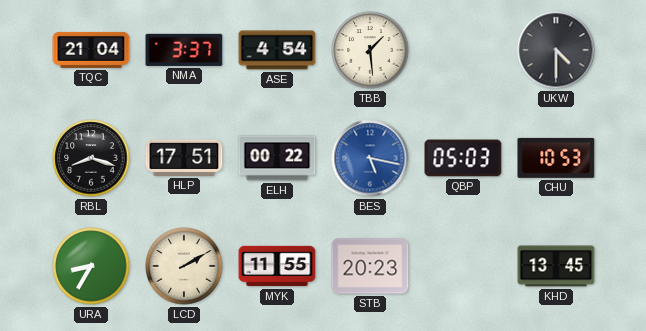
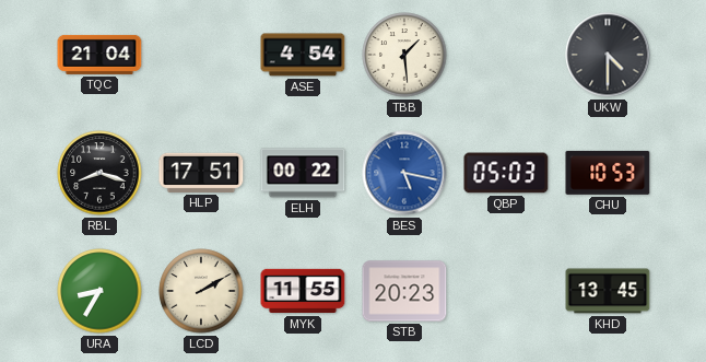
NMA: 3:37 -> none (184, 50)
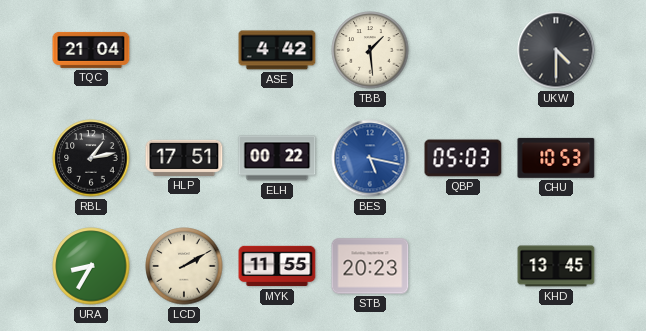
ASE: 4:54 -> 4:42 (277, 50)
RBL: 8:18 -> 1:13 (91, 158)
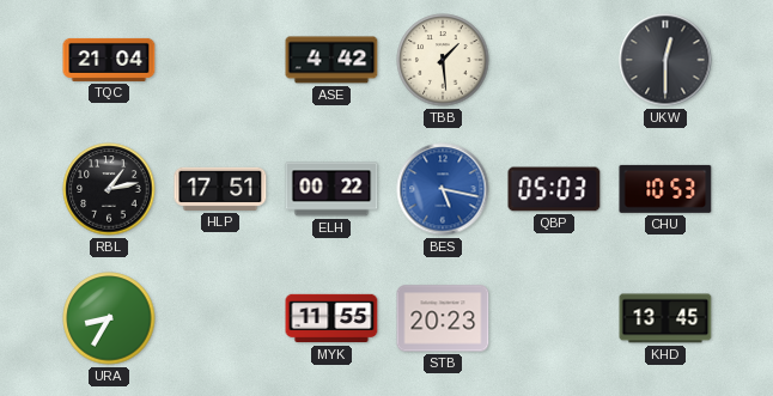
UKW: 4:30 -> 12:30 (665, 60)
LCD: 2:10 -> none (184, 266)
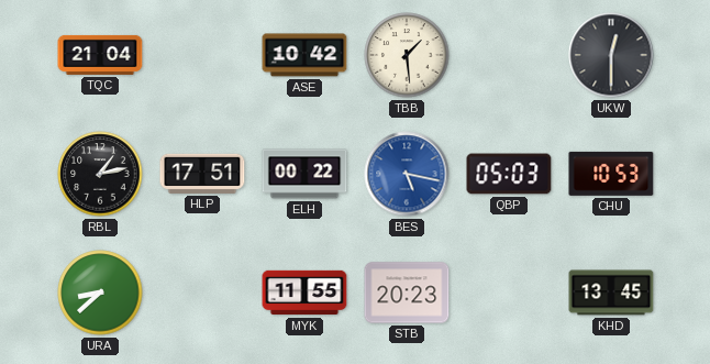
ASE: 4:42 -> 10:42 (304, 55)
URA: 8:35 -> 8:38 (100, 293)
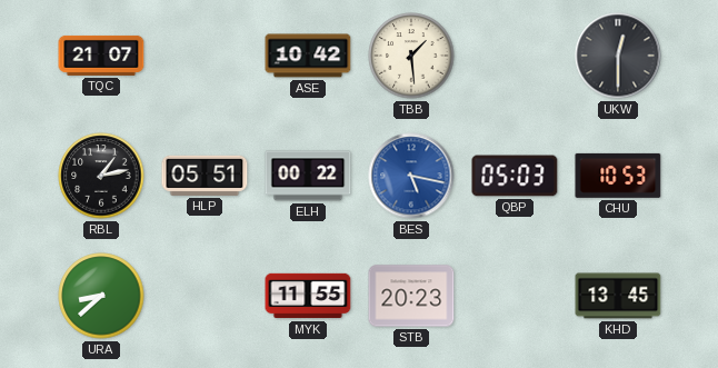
TQC: 21:04 -> 21:07 (101, 56)
HLP: 17:51 -> 05:51 (205, 176)
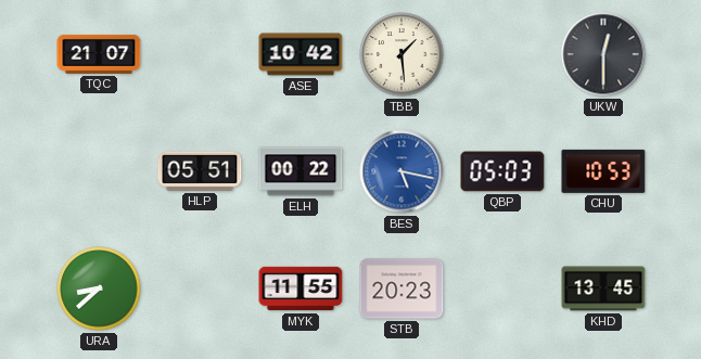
RBL: 1:13 -> none (101, 176)
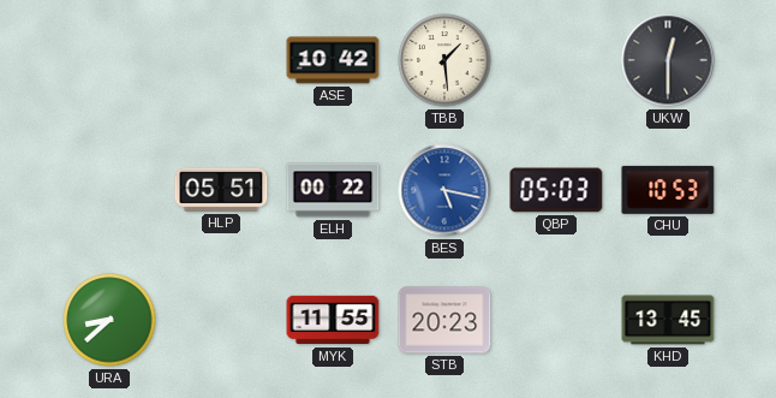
TQC: 21:07 -> none (99, 54)
